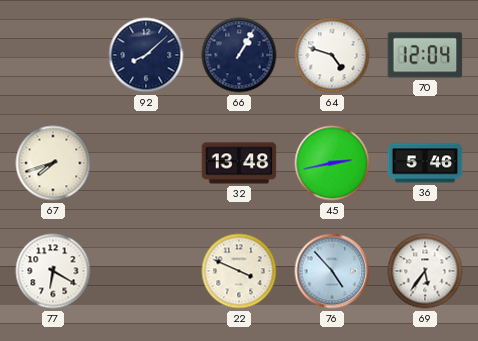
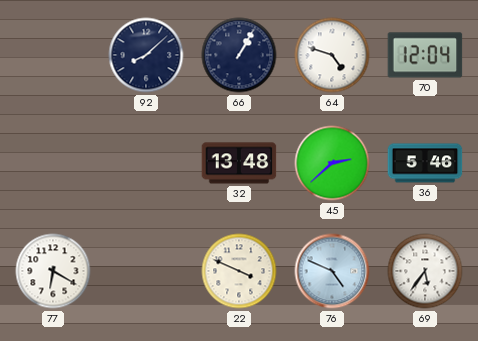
67: 7:42 -> none (53, 163)
45: 2:43 -> 2:38 (332, 163)
76: 4:53 -> 4:49 (332, 271)
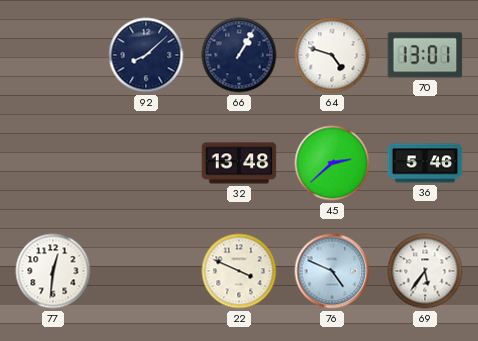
70: 12:04 -> 13:01 (425, 55)
77: 6:20 -> 12:31 (53, 271)
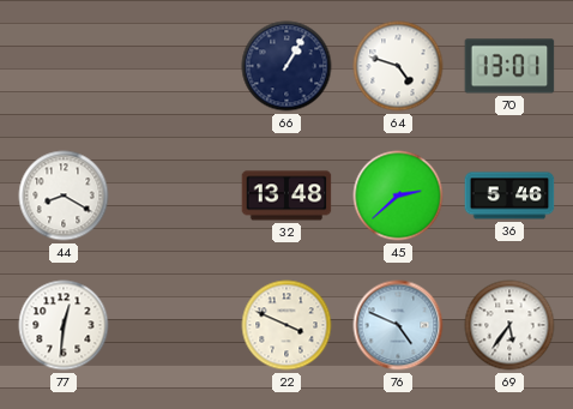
92: 8:08 -> none (146, 55)
44: none -> 8:20 (64, 196)
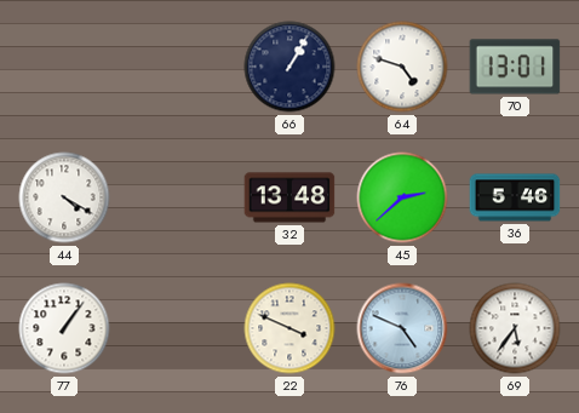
44: 8:20 -> 4:20 (64, 197)
77: 12:31 -> 1:06 (64, 328)
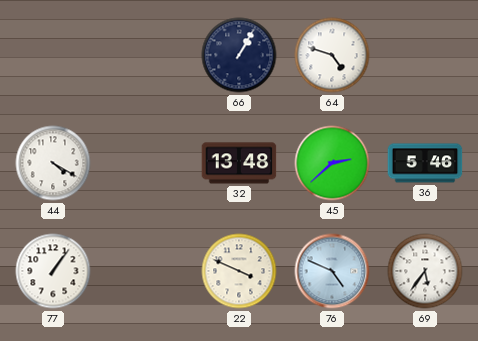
70: 13:01 -> none (515, 67)
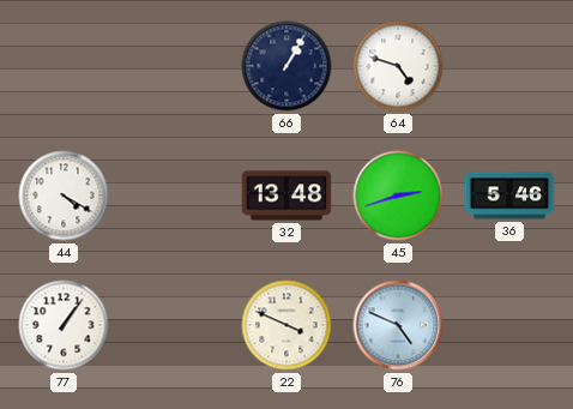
45: 2:38 -> 2:42 (398, 196)
69: 5:36 -> none (425, 271)
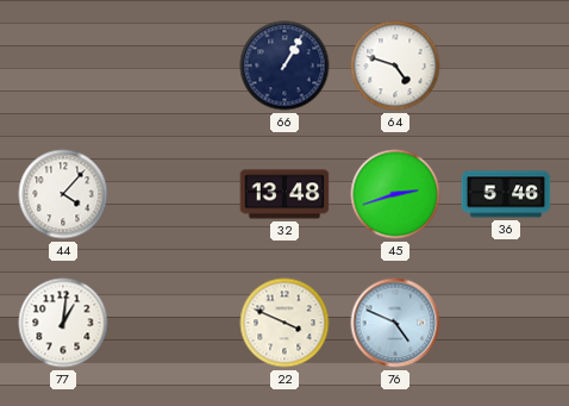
44: 4:20 -> 4:07 (63, 194)
77: 1:06 -> 1:01 (63, 323)
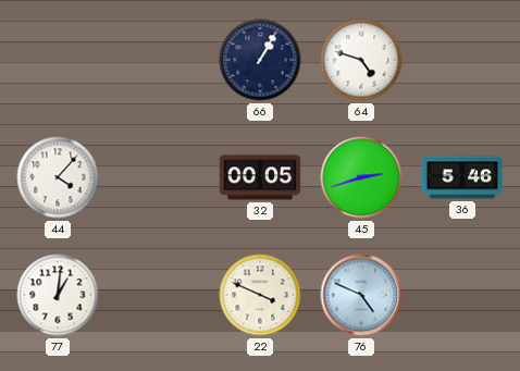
32: 13:48 -> 00:05 (260, 177)
